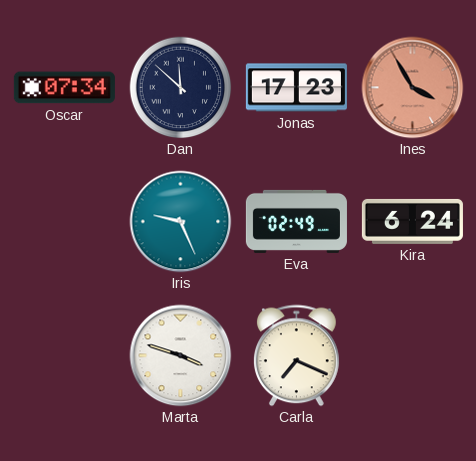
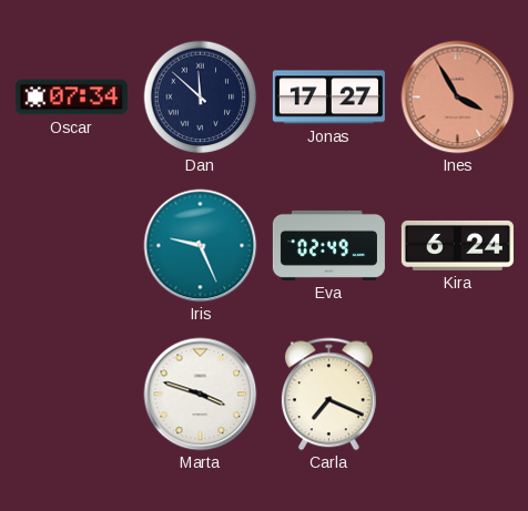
Jonas: 17:23 -> 17:27 (328, 98)
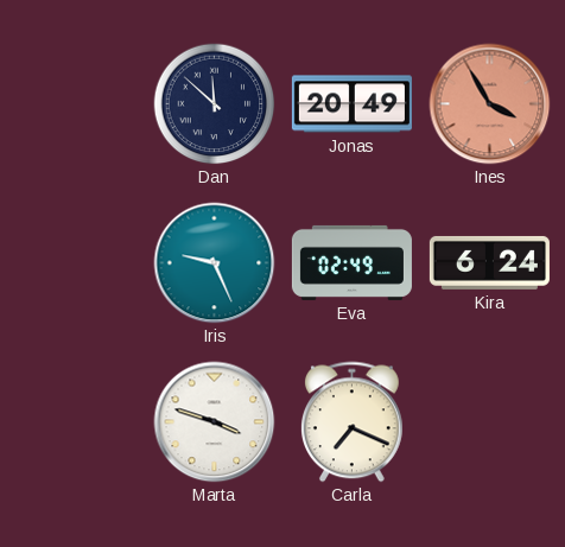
Oscar: 07:34 -> none (71, 98)
Jonas: 17:27 -> 20:49 (351, 104)
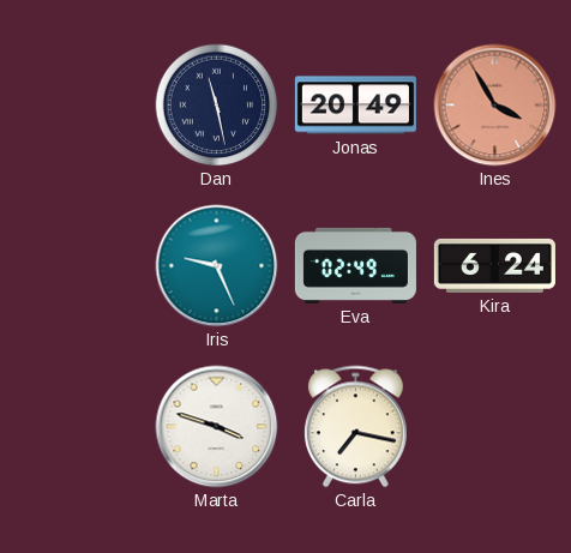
Dan: 11:52 -> 11:28 (217, 106)
Carla: 7:19 -> 7:17 (355, 427)
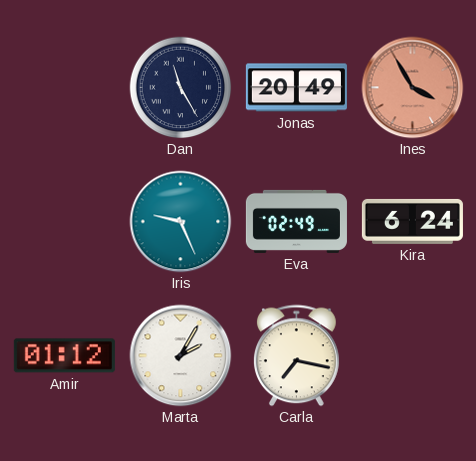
Dan: 11:28 -> 11:25 (181, 88)
Amir: none -> 01:12 (64, 356)
Marta: 3:48 -> 2:05 (181, 356)
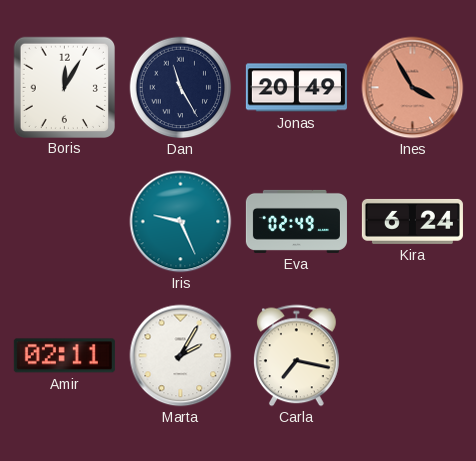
Boris: none -> 12:05 (64, 87)
Amir: 01:12 -> 02:11 (64, 356)
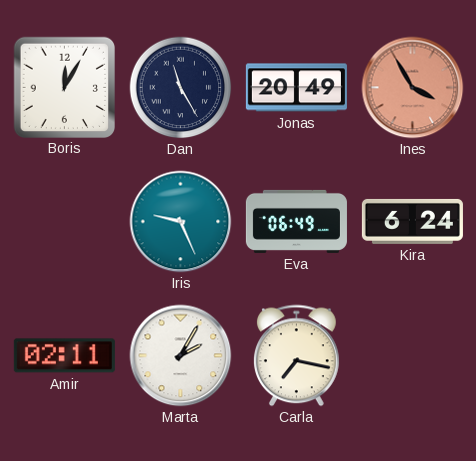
Eva: 02:49 -> 06:49 (296, 221)
